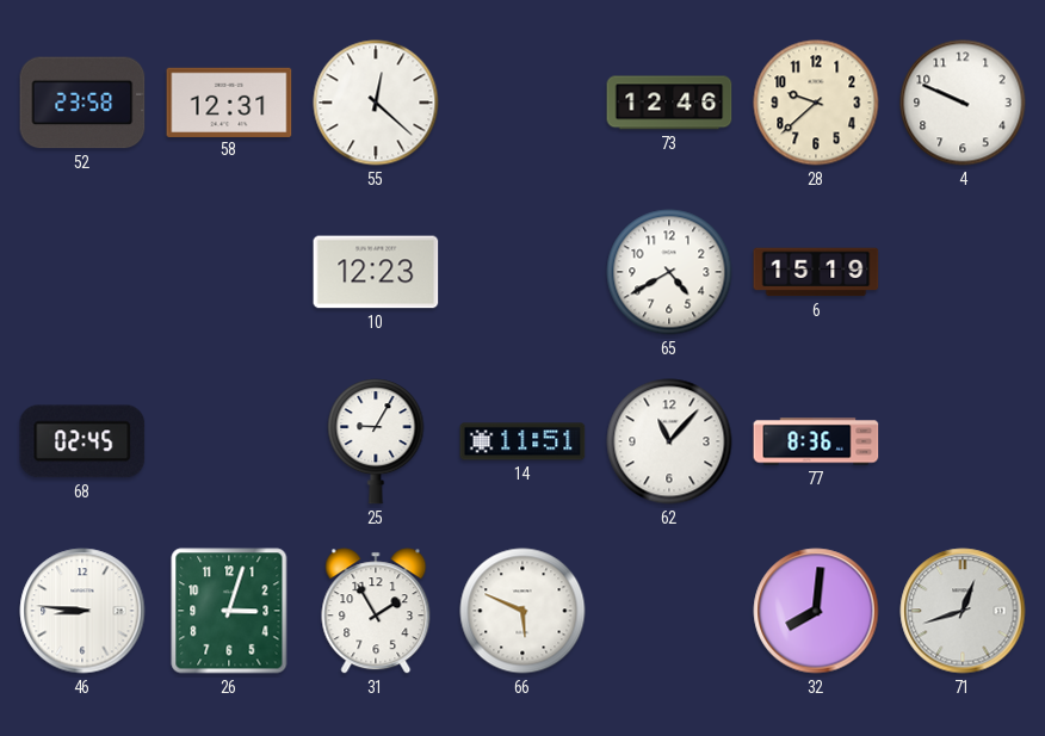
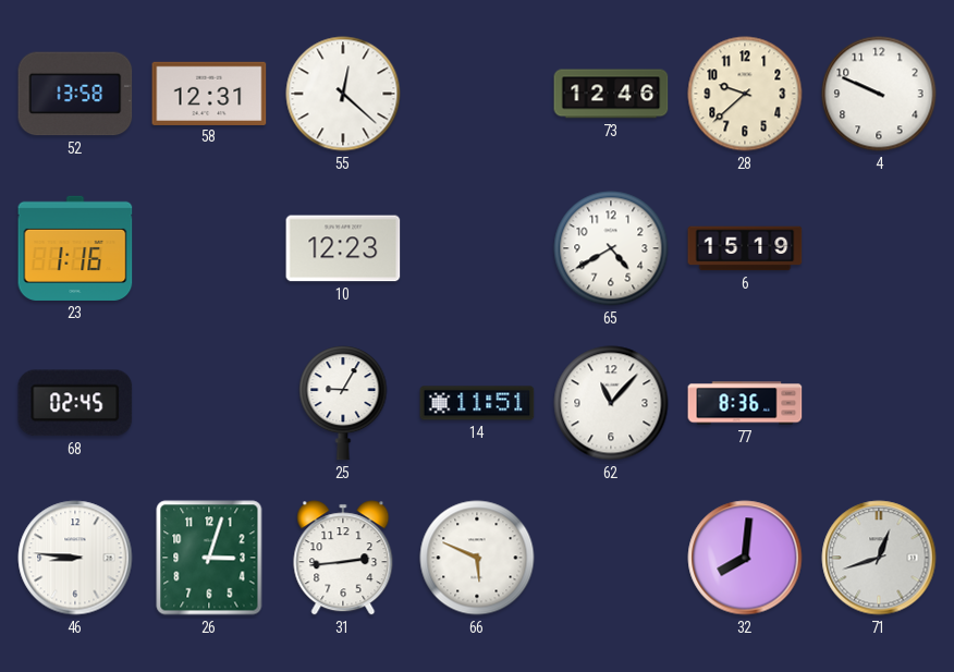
52: 23:58 -> 13:58 (75, 94)
23: none -> 1:16 (75, 248)
31: 1:55 -> 2:44 (343, 558)
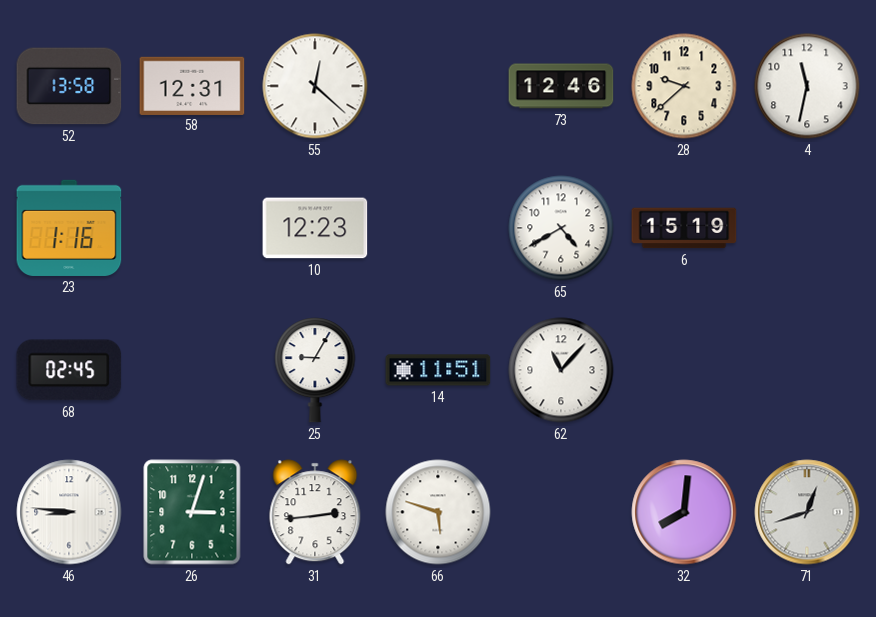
4: 9:49 -> 11:32 (807, 86)
77: 8:36 -> none (745, 403)
66: 5:49 -> 5:48 (438, 512)
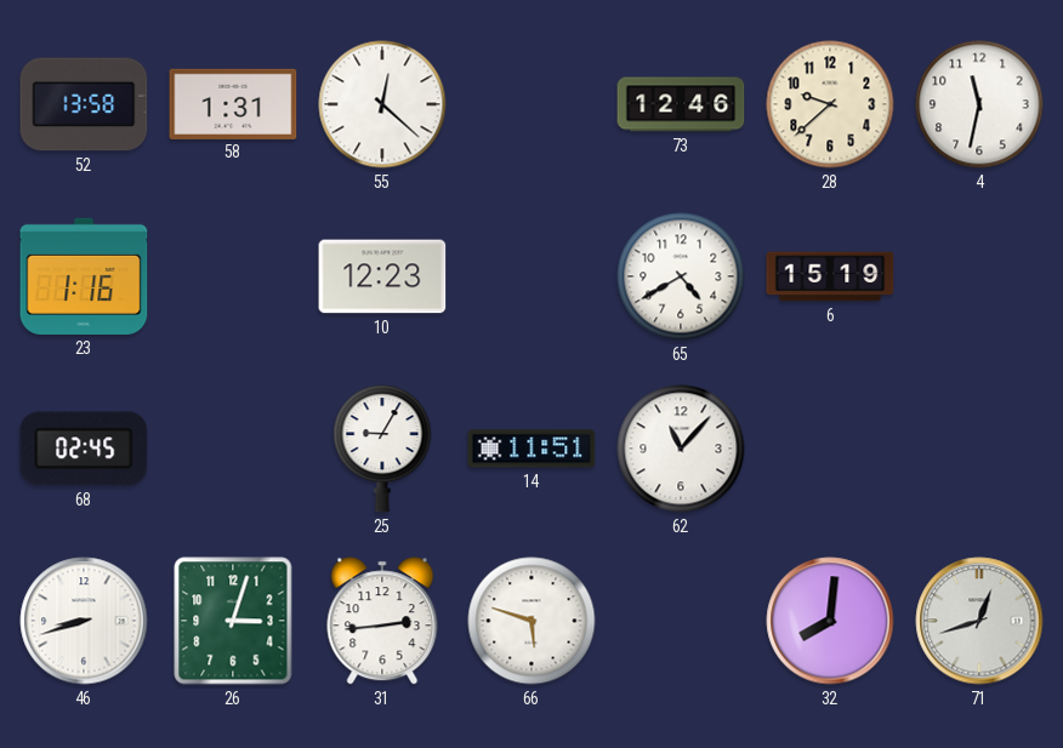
58: 12:31 -> 1:31 (233, 103)
46: 8:46 -> 8:42 (84, 621)
